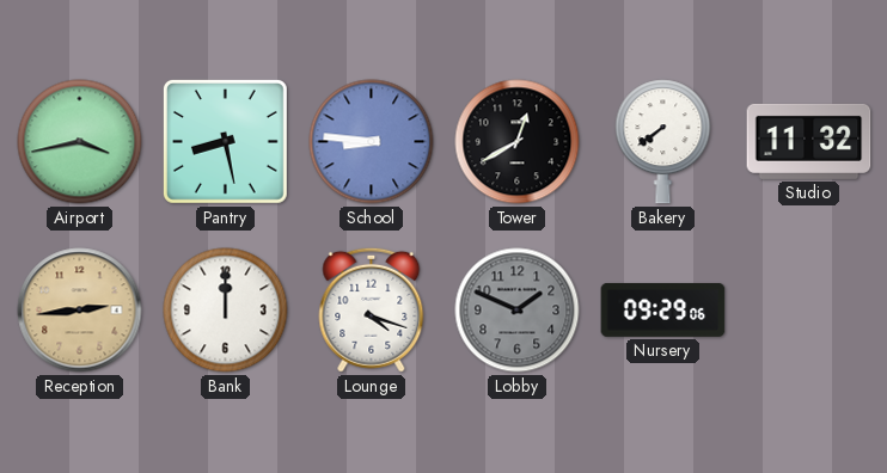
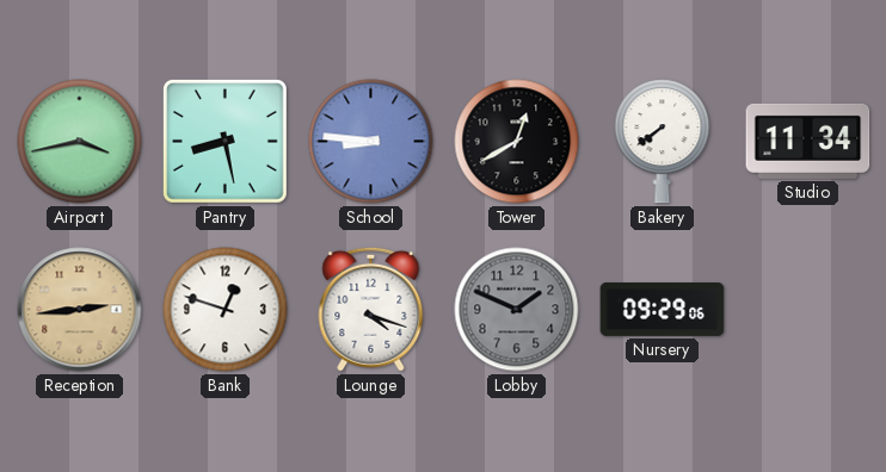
Studio: 11:32 -> 11:34 (808, 141)
Bank: 12:00 -> 12:48 (226, 310)
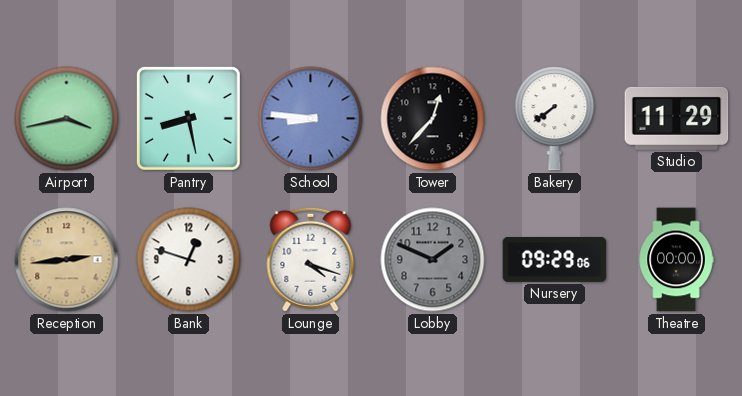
Tower: 12:40 -> 12:37 (433, 119)
Studio: 11:34 -> 11:29 (677, 118)
Theatre: none -> 00:00 (676, 260)
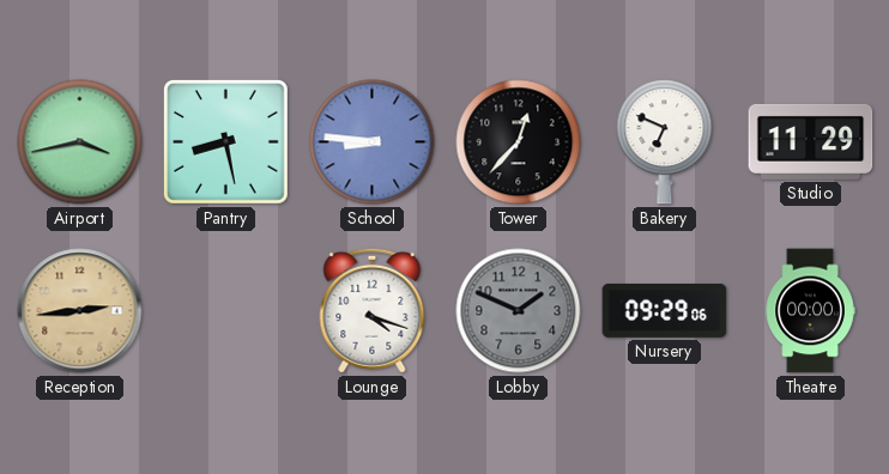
Bakery: 7:39 -> 6:49 (665, 142)
Bank: 12:48 -> none (189, 260)
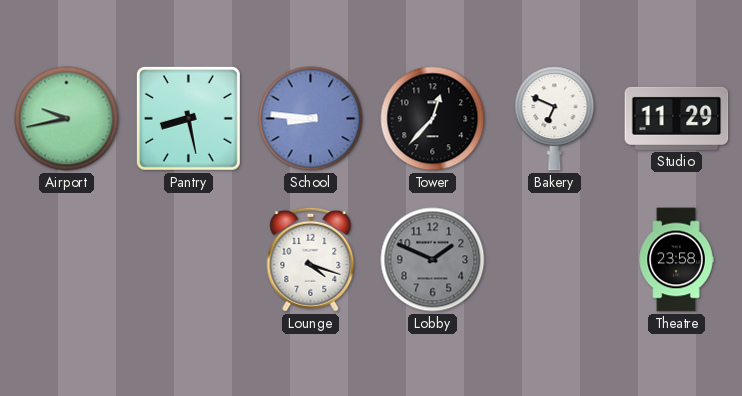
Airport: 3:43 -> 9:43 (67, 119)
Reception: 2:44 -> none (80, 311)
Nursery: 09:29 -> none (665, 310)
Theatre: 00:00 -> 23:58 (676, 260)
